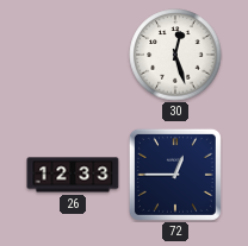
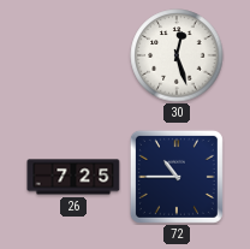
26: 12:33 -> 7:25 (73, 177)
72: 12:45 -> 10:45 (177, 177)
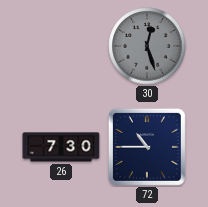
30 dial: white -> grey (147, 46)
26: 7:25 -> 7:30 (61, 147)
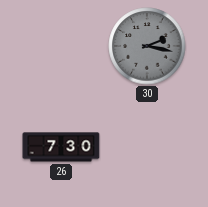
30: 12:27 -> 2:17 (147, 46)
72: 10:45 -> none (147, 147)
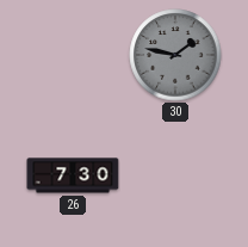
30: 2:17 -> 1:47 (175, 55)
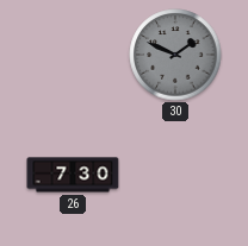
30: 1:47 -> 1:49 (175, 55)
